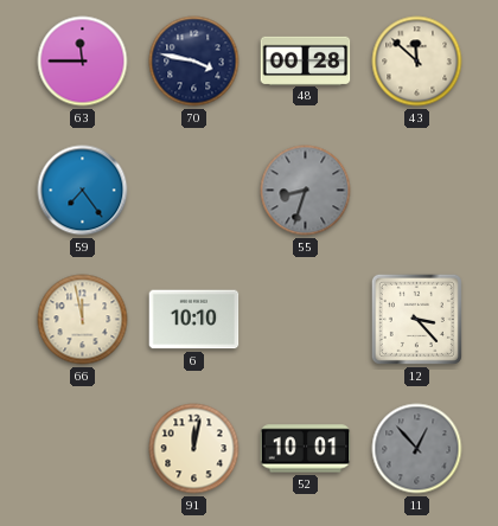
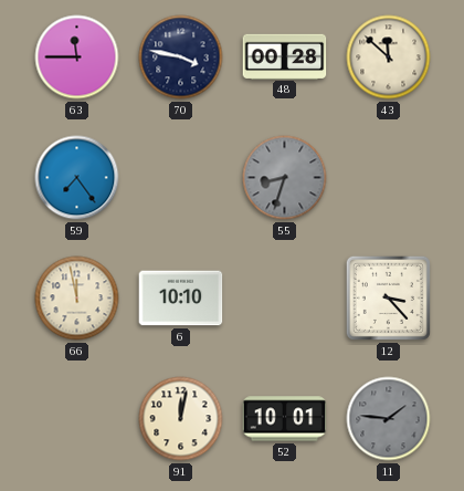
11: 12:53 -> 1:46 (389, 419)
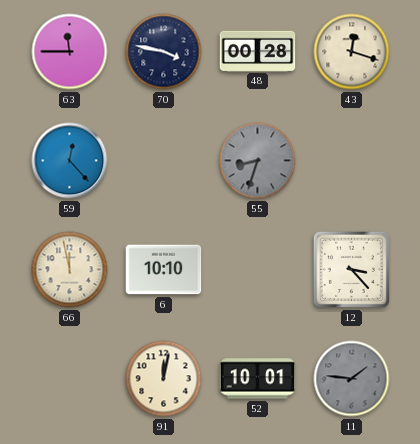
43: 11:52 -> 12:18 (352, 52)
59: 7:24 -> 12:23 (70, 161)
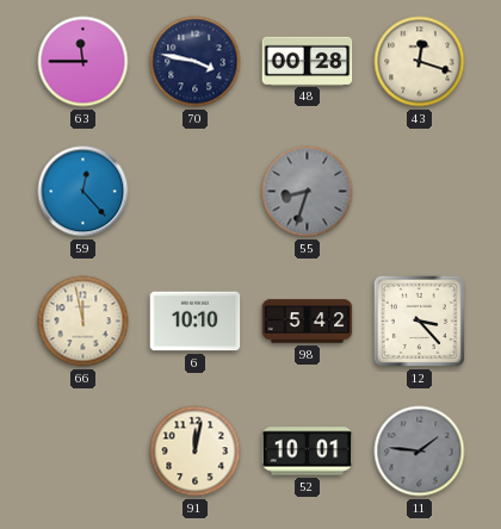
98: none -> 5:42 (308, 322)
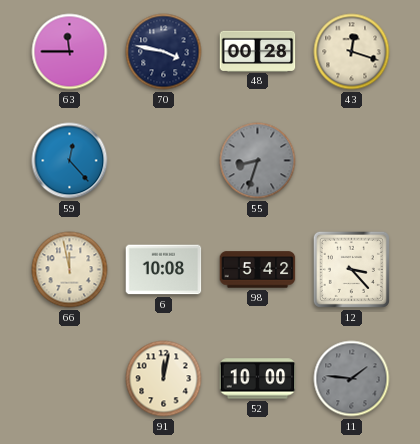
6: 10:10 -> 10:08 (164, 270)
52: 10:01 -> 10:00 (258, 379)
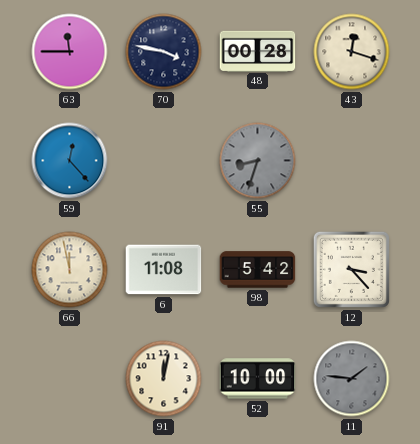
6: 10:08 -> 11:08 (164, 270)
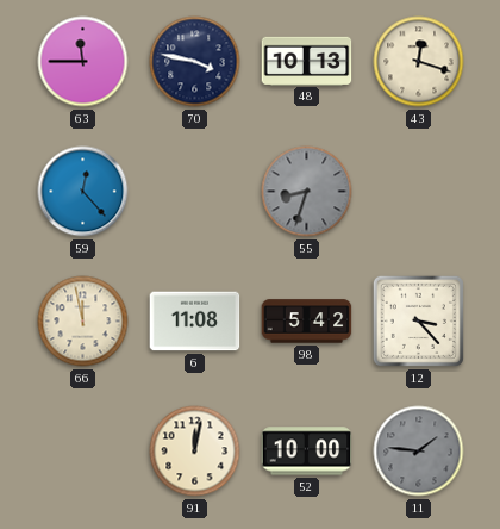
48: 00:28 -> 10:13 (307, 61)
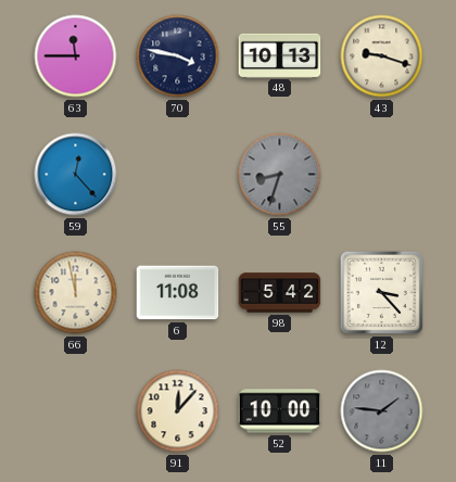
43: 12:18 -> 9:18 (382, 56)
91: 12:02 -> 12:07 (178, 411)
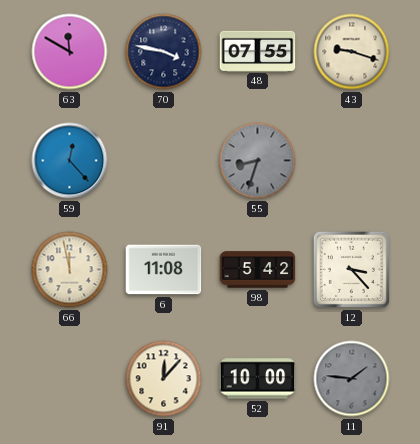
63: 11:45 -> 11:50 (70, 52)
48: 10:13 -> 07:55 (258, 51)
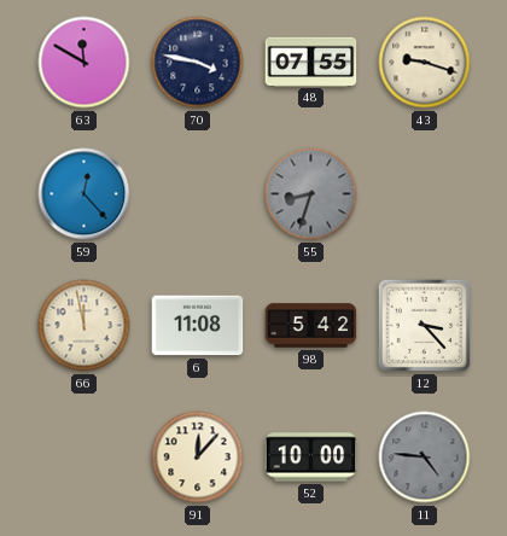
11: 1:46 -> 4:46 (425, 458)
